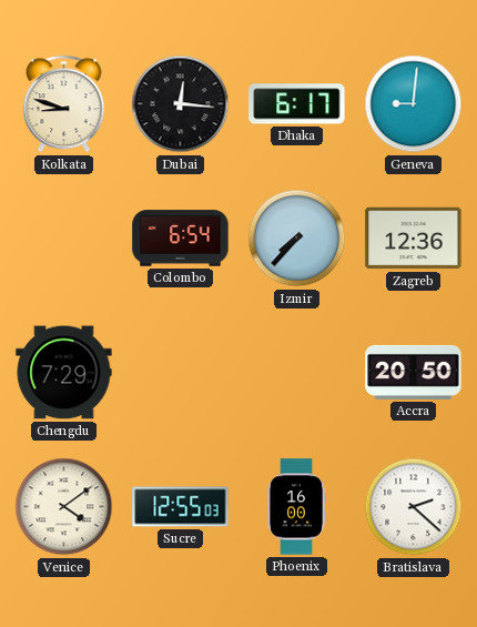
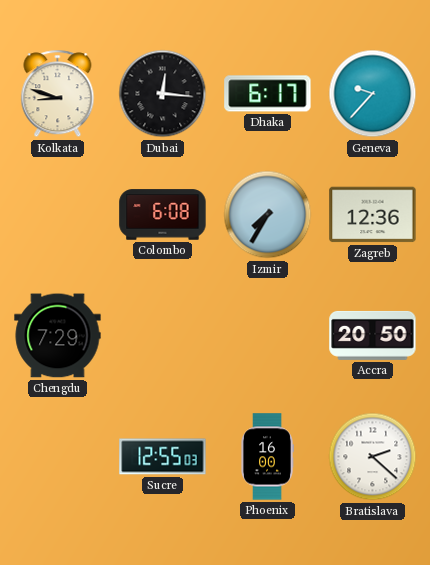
Geneva: 9:01 -> 9:37 (373, 94)
Colombo: 6:54 -> 6:08 (163, 215)
Izmir: 7:37 -> 7:35 (268, 215)
Venice: 4:09 -> none (64, 507)
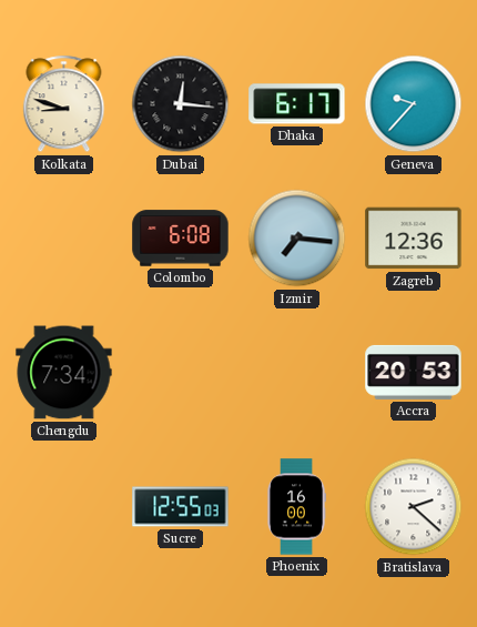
Izmir: 7:35 -> 7:16 (297, 239)
Chengdu: 7:29 -> 7:34 (64, 373)
Accra: 20:50 -> 20:53 (414, 372)
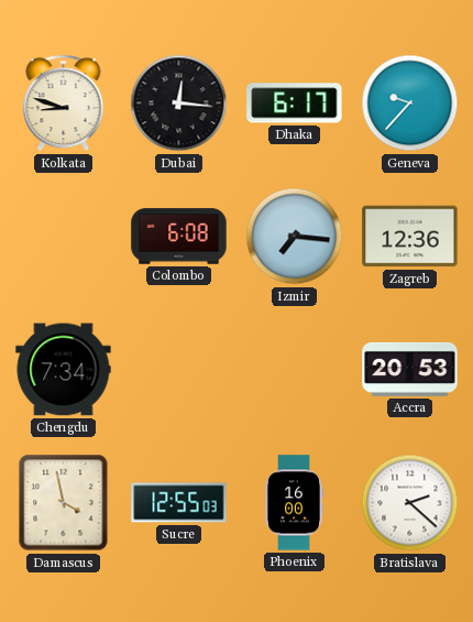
Damascus: none -> 3:58 (64, 503)
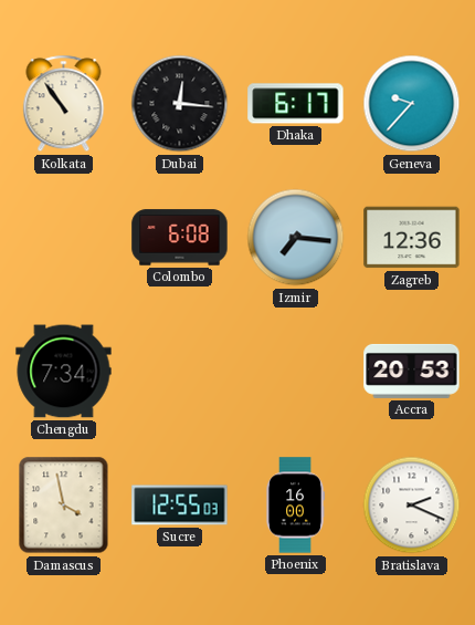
Kolkata: 8:48 -> 10:54 (64, 104)
Bratislava: 2:22 -> 2:19 (412, 506)
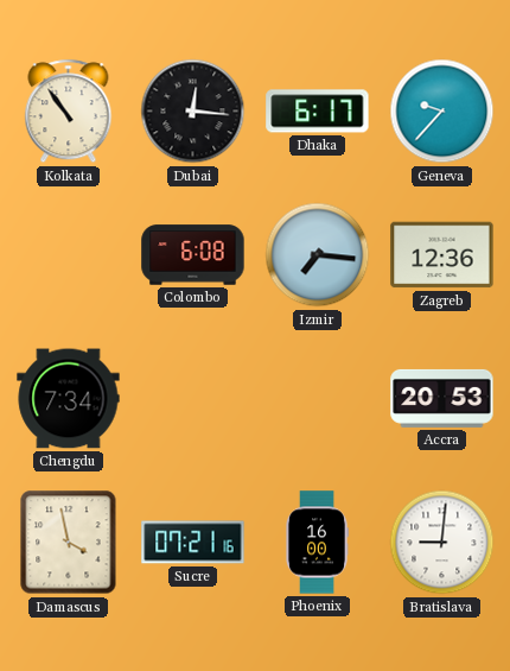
Sucre: 12:55 -> 07:21 (193, 543)
Bratislava: 2:19 -> 9:01 (442, 543)
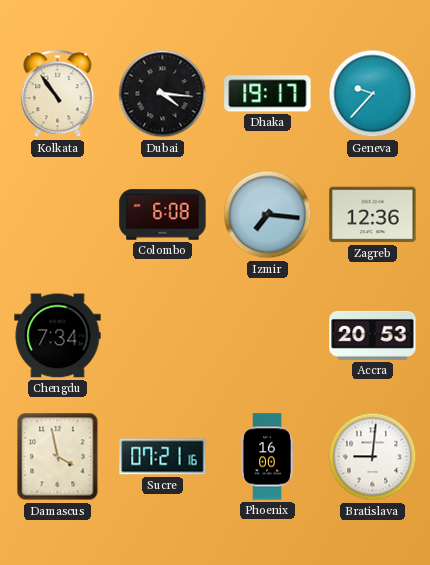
Dubai: 12:16 -> 4:16 (163, 94)
Dhaka: 6:17 -> 19:17 (268, 94)
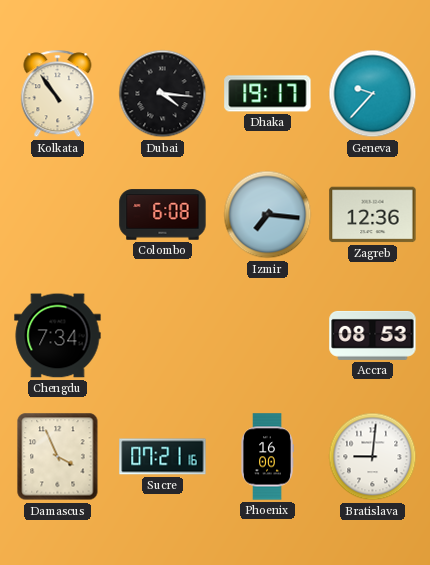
Accra: 20:53 -> 08:53 (373, 335)
Damascus: 3:58 -> 3:56 (58, 457)
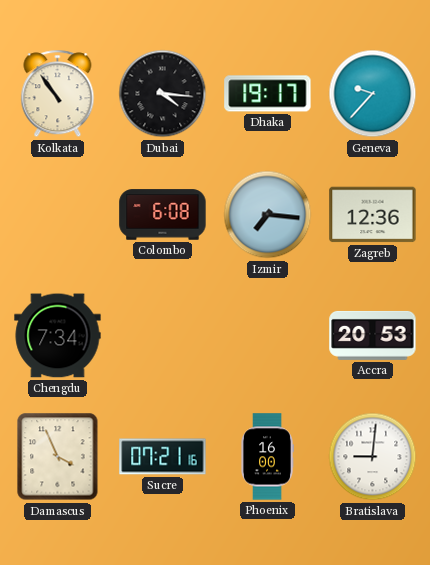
Accra: 08:53 -> 20:53 (373, 335)
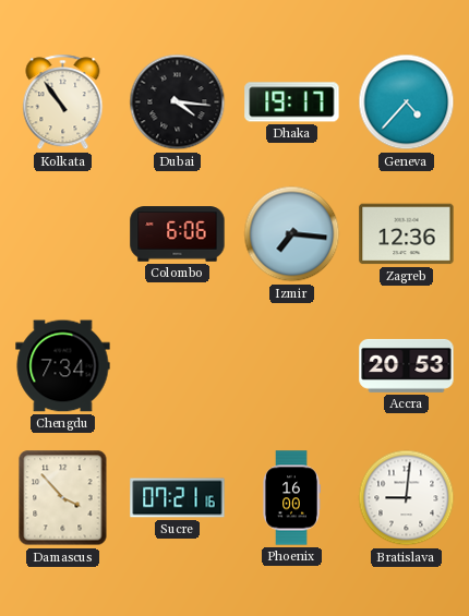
Geneva: 9:37 -> 4:37 (407, 102)
Colombo: 6:08 -> 6:06 (178, 234)
Damascus: 3:56 -> 3:53 (63, 498)
